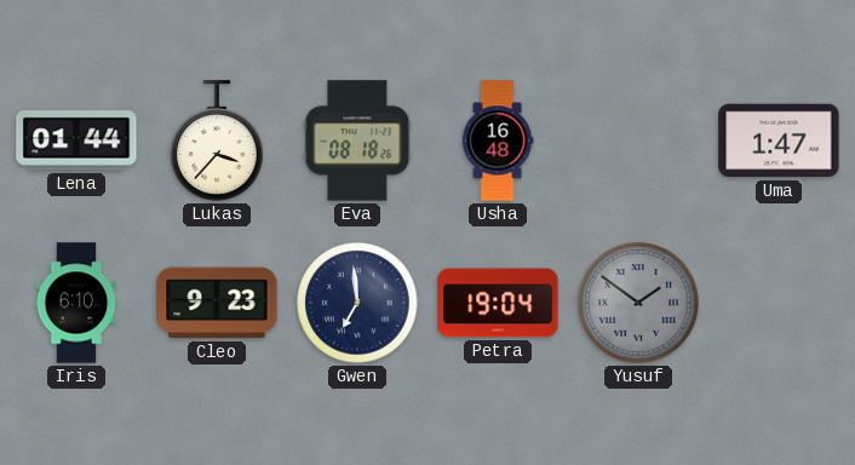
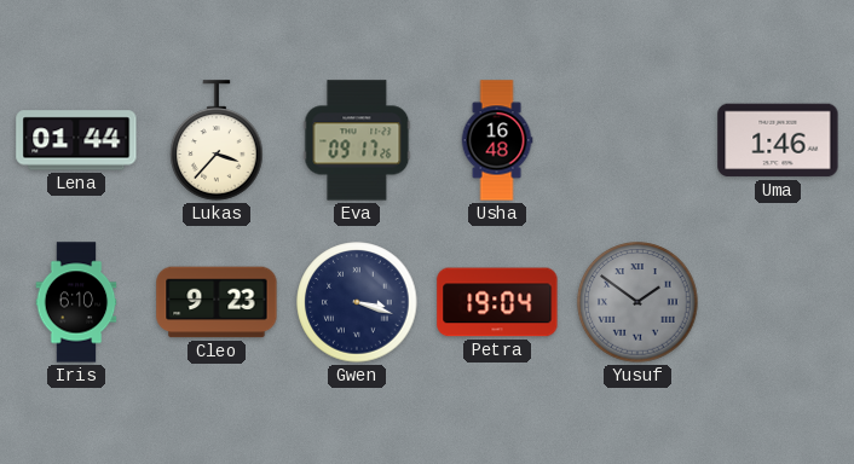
Eva: 08:18 -> 09:17 (357, 140)
Uma: 1:47 -> 1:46 (778, 140)
Gwen: 6:59 -> 3:18 (357, 302)
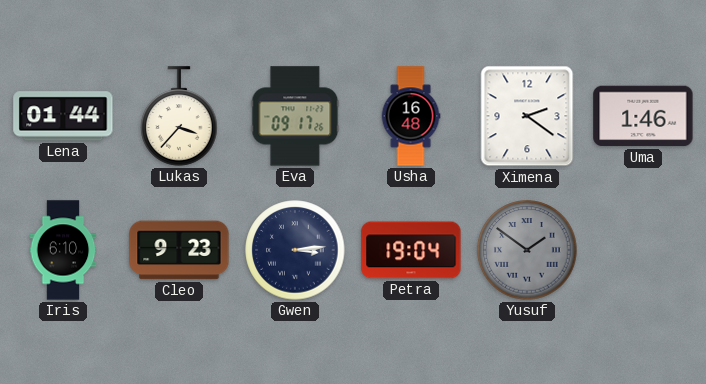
Ximena: none -> 2:21 (527, 116)
Gwen: 3:18 -> 3:14 (295, 250)
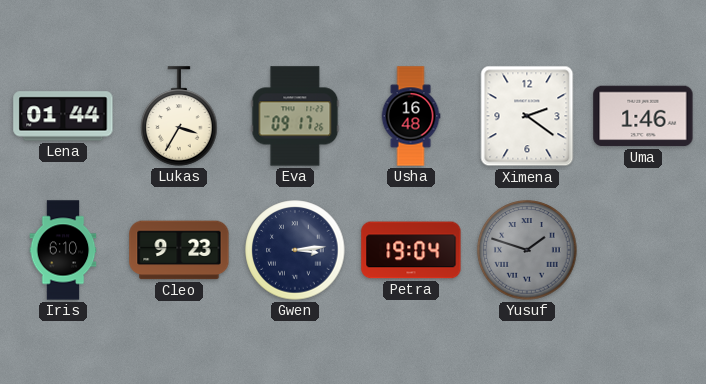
Lukas: 3:37 -> 3:35 (179, 116)
Yusuf: 1:51 -> 1:48 (527, 250)
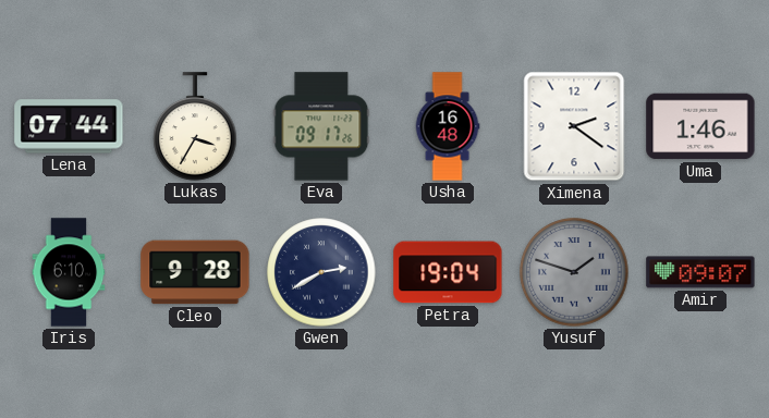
Lena: 01:44 -> 07:44 (69, 126)
Cleo: 9:23 -> 9:28 (195, 272)
Gwen: 3:14 -> 2:40 (321, 272)
Amir: none -> 09:07 (700, 272)
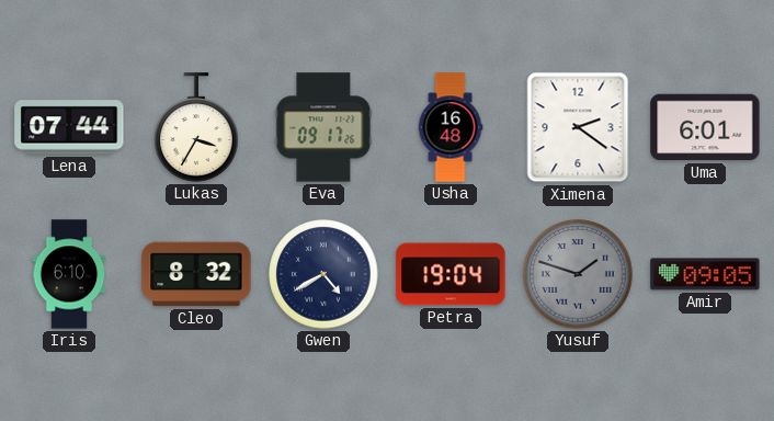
Uma: 1:46 -> 6:01 (705, 127)
Cleo: 9:28 -> 8:32 (196, 274)
Gwen: 2:40 -> 4:40 (323, 274)
Amir: 09:07 -> 09:05 (705, 274)
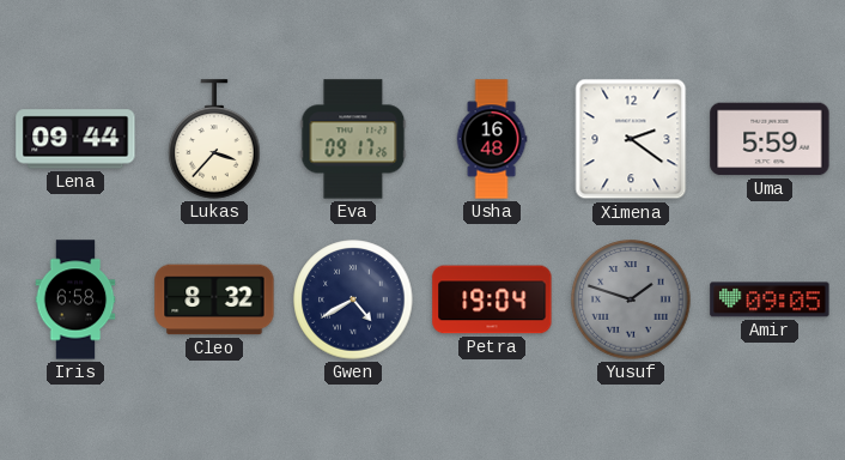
Lena: 07:44 -> 09:44 (75, 139)
Lukas: 3:35 -> 3:37 (214, 139)
Uma: 6:01 -> 5:59 (770, 139)
Iris: 6:10 -> 6:58 (75, 299)
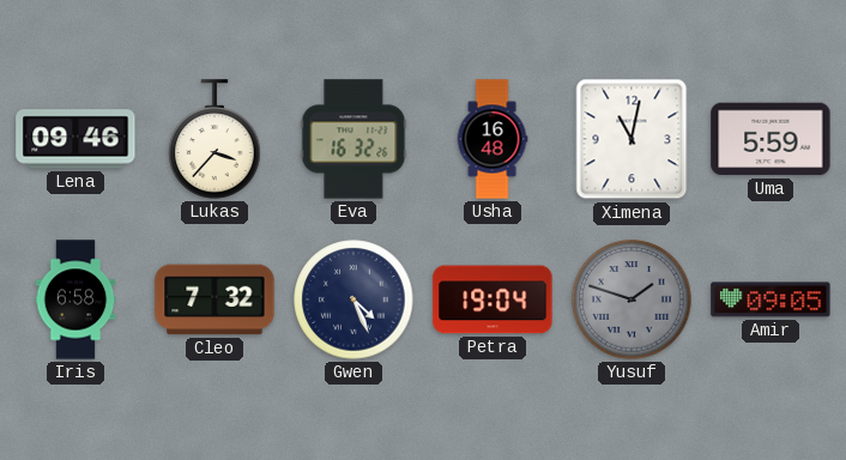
Lena: 09:44 -> 09:46 (75, 139)
Eva: 09:17 -> 16:32 (353, 139)
Ximena: 2:21 -> 11:02 (632, 139)
Cleo: 8:32 -> 7:32 (214, 299)
Gwen: 4:40 -> 4:26 (353, 299)
